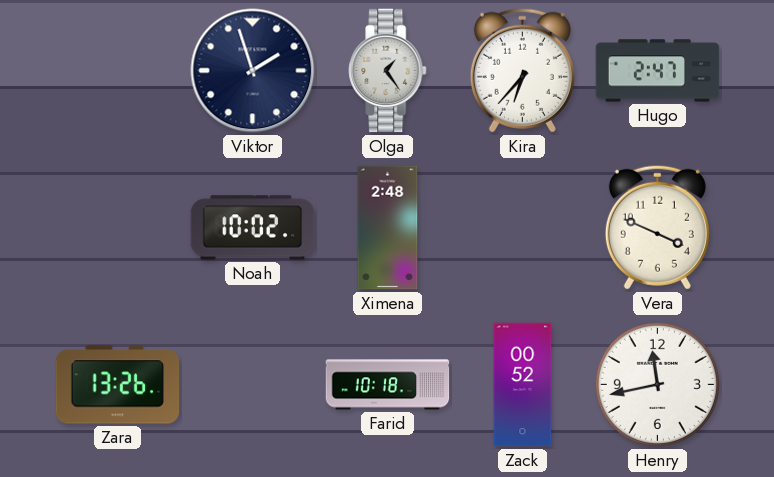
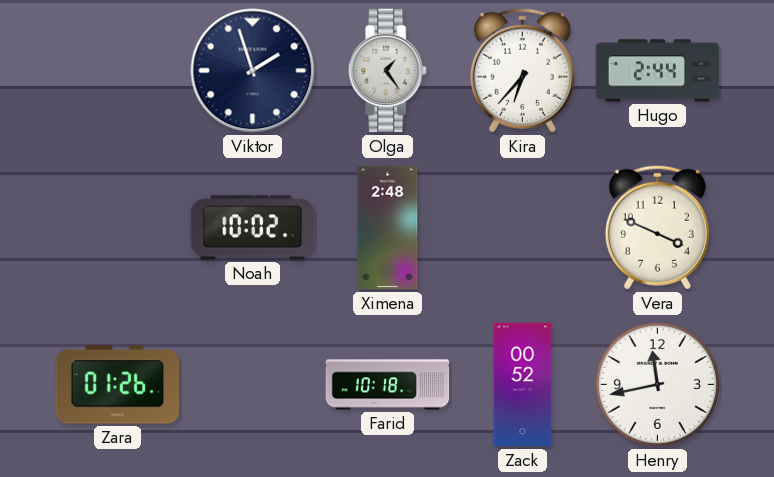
Hugo: 2:47 -> 2:44 (658, 71)
Zara: 13:26 -> 01:26 (118, 385)
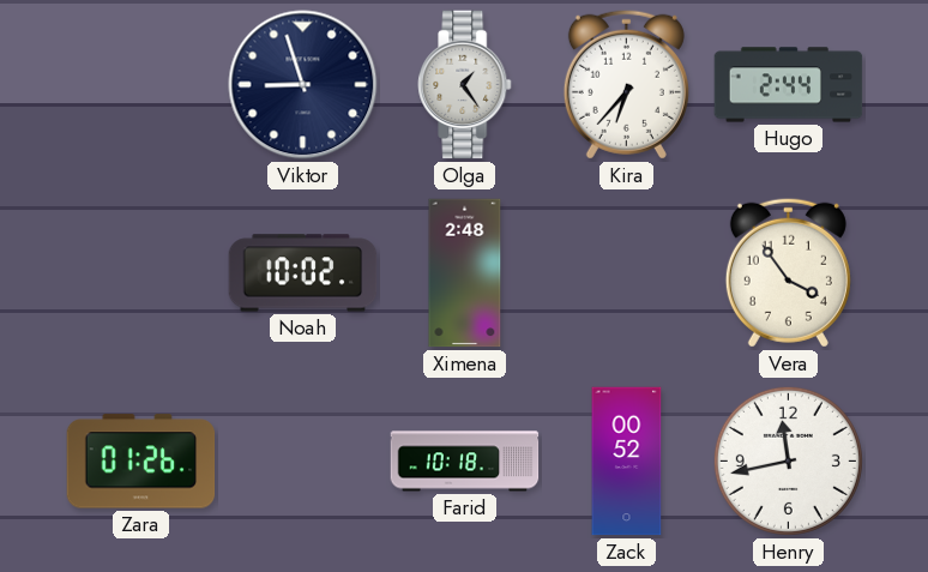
Viktor: 1:57 -> 8:57 (303, 85)
Vera: 3:49 -> 3:54 (788, 272)
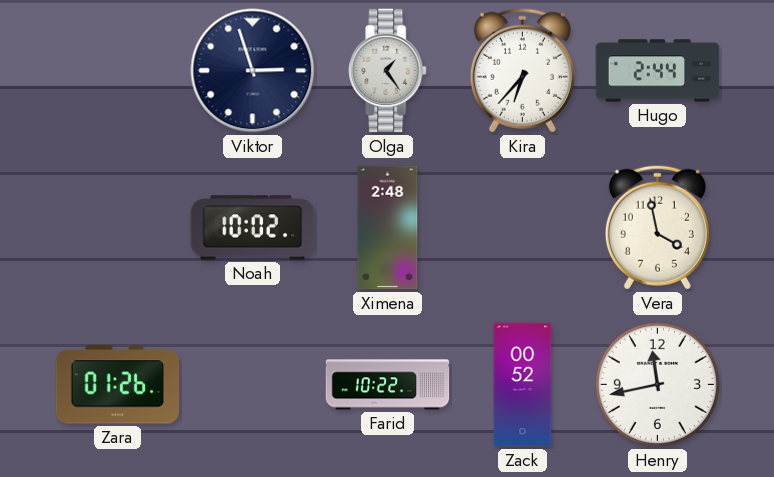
Viktor: 8:57 -> 2:57 (253, 71)
Vera: 3:54 -> 3:58 (657, 227)
Farid: 10:18 -> 10:22 (388, 385)
